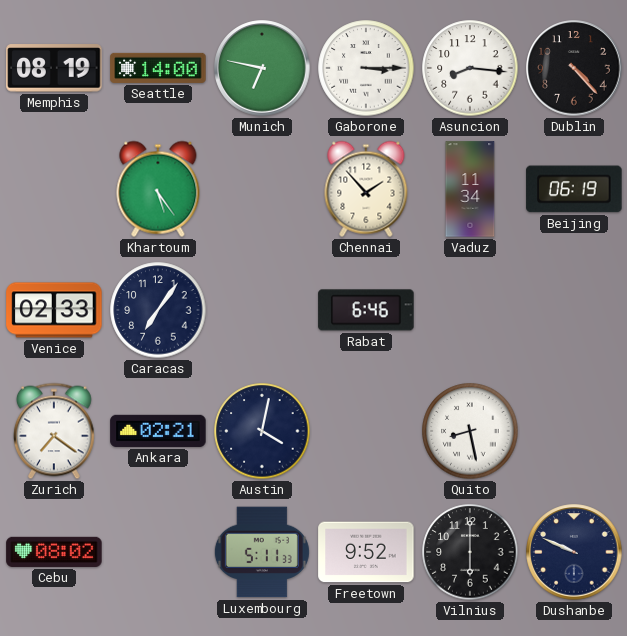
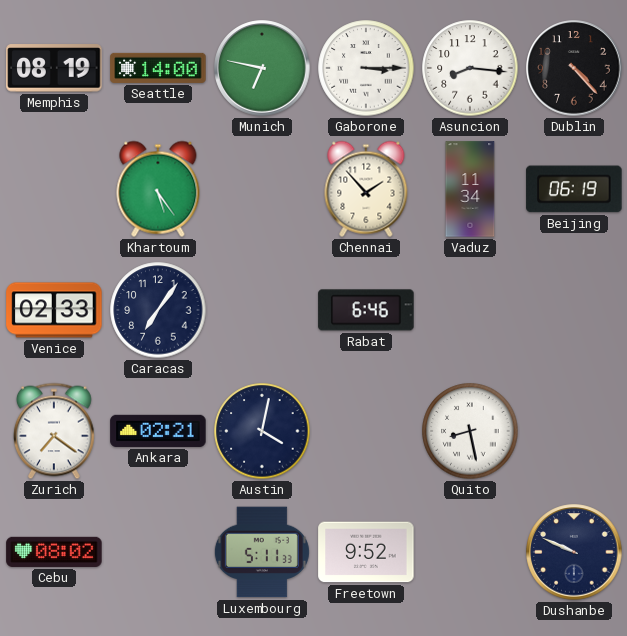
Vilnius: 6:00 -> none (470, 552)
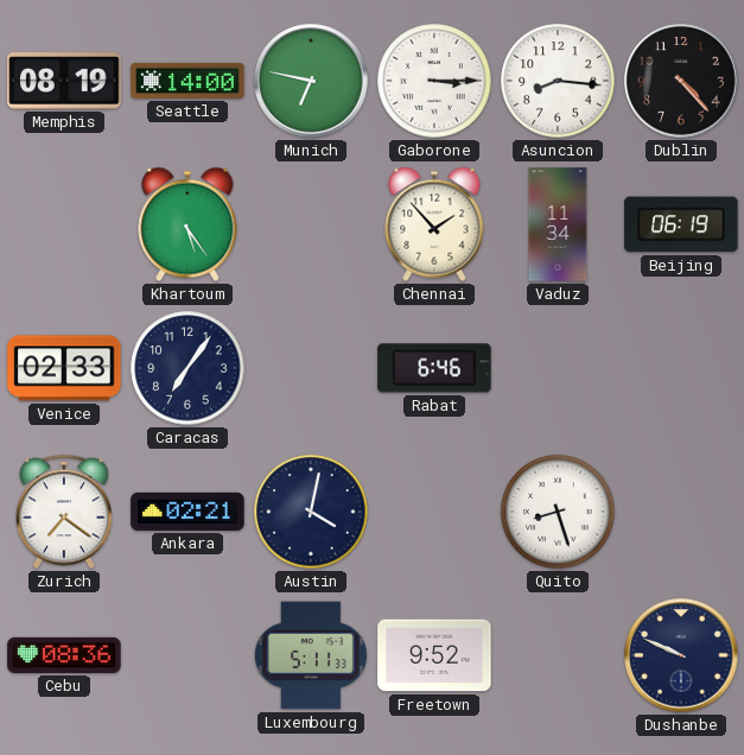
Quito: 8:28 -> 8:27 (558, 512)
Cebu: 08:02 -> 08:36 (64, 655)
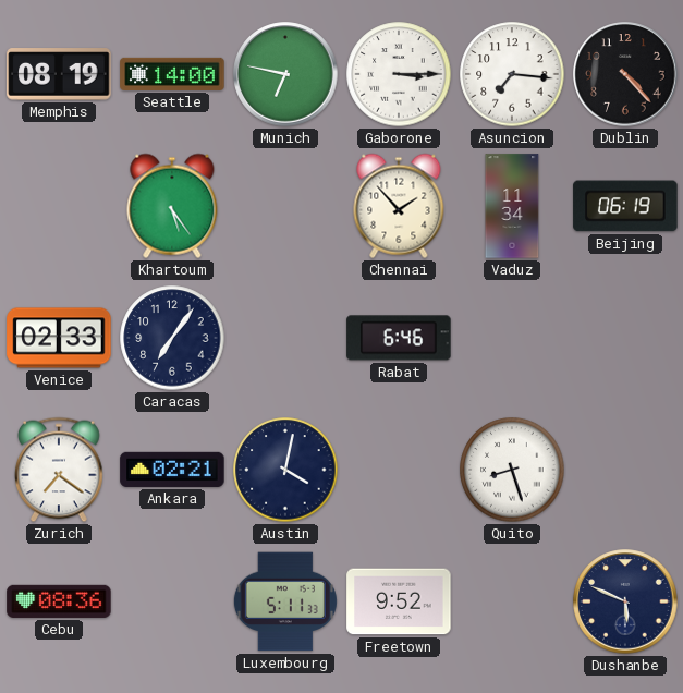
Asuncion: 8:16 -> 7:16 (512, 74)
Dushanbe: 9:49 -> 5:49 (625, 601)
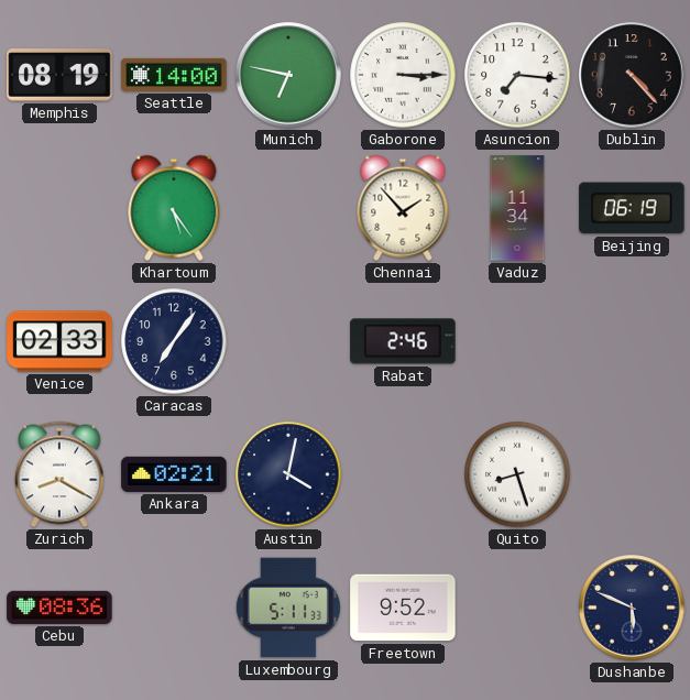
Rabat: 6:46 -> 2:46 (403, 341)
Zurich: 7:21 -> 8:20 (59, 474)
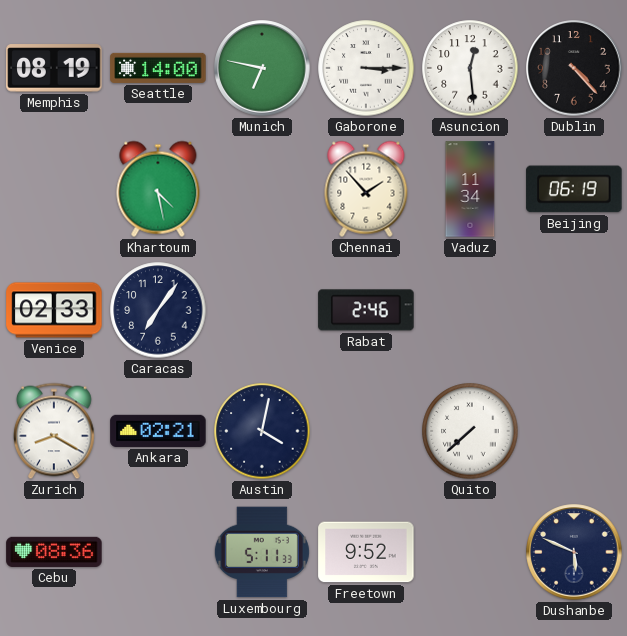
Asuncion: 7:16 -> 12:29 (470, 68)
Khartoum: 5:24 -> 4:28 (158, 189)
Quito: 8:27 -> 7:38 (470, 431)
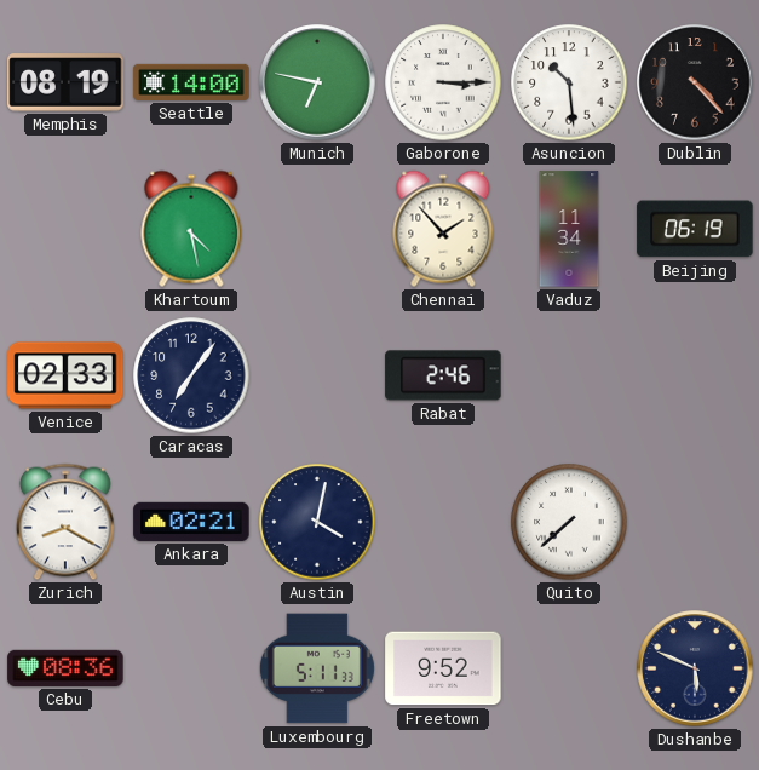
Asuncion: 12:29 -> 10:29 (569, 82)
